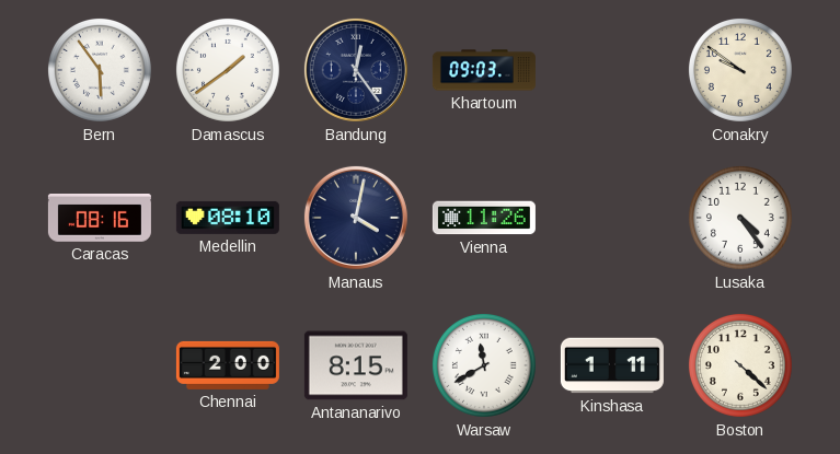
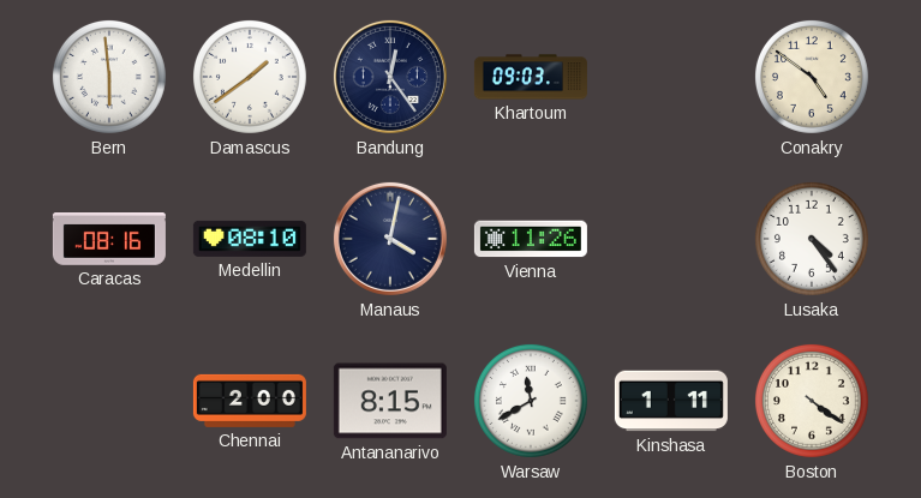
Bern: 5:54 -> 5:59 (109, 77)
Conakry: 9:51 -> 4:51 (812, 77)
Boston: 4:22 -> 4:21 (812, 401)
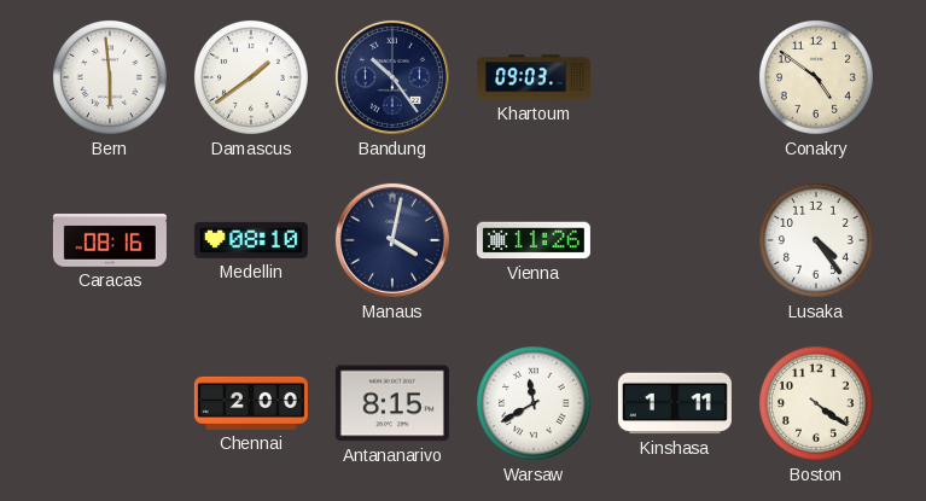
Bandung: 12:24 -> 10:24 (392, 77)
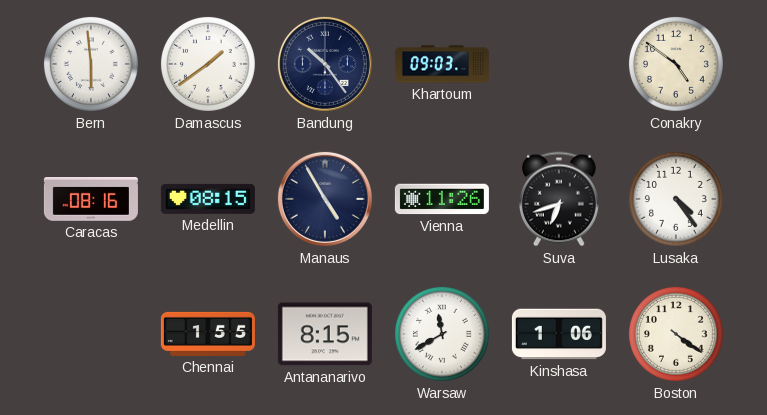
Medellin: 08:10 -> 08:15 (208, 199)
Manaus: 4:02 -> 4:55 (325, 199)
Suva: none -> 6:42 (559, 199)
Chennai: 2:00 -> 1:55 (208, 334)
Kinshasa: 1:11 -> 1:06 (559, 334)
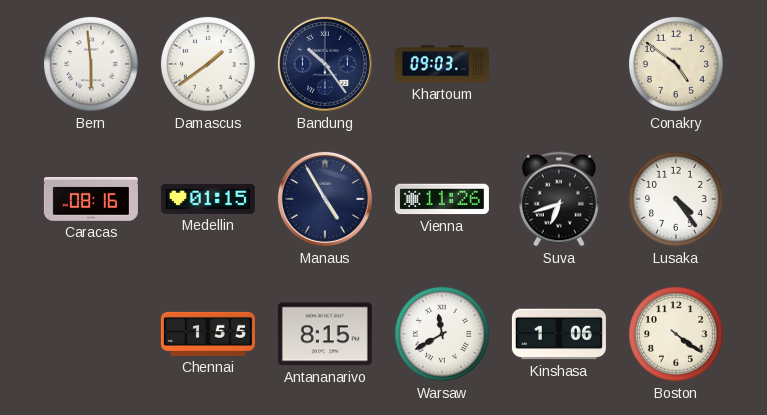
Medellin: 08:15 -> 01:15 (208, 199)
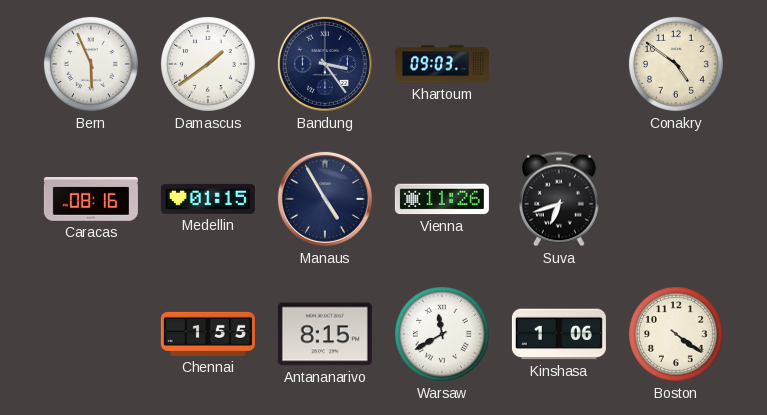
Bern: 5:59 -> 5:56 (91, 64)
Bandung: 10:24 -> 3:24 (325, 64)
Lusaka: 4:24 -> none (676, 199)
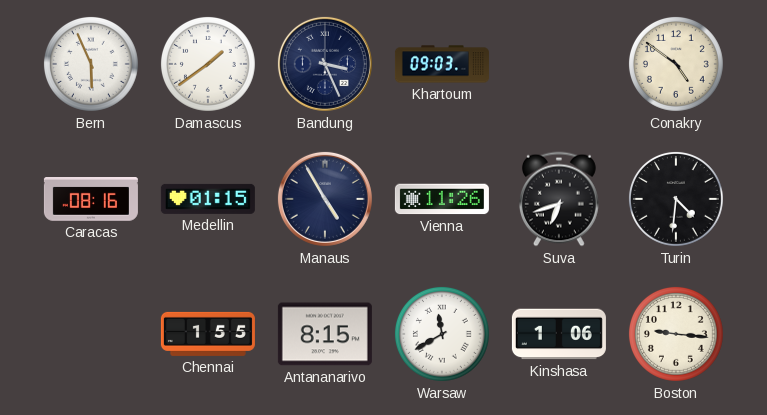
Bandung: 3:24 -> 3:26 (325, 64)
Turin: none -> 4:31 (676, 199)
Boston: 4:21 -> 9:16 (676, 334)
